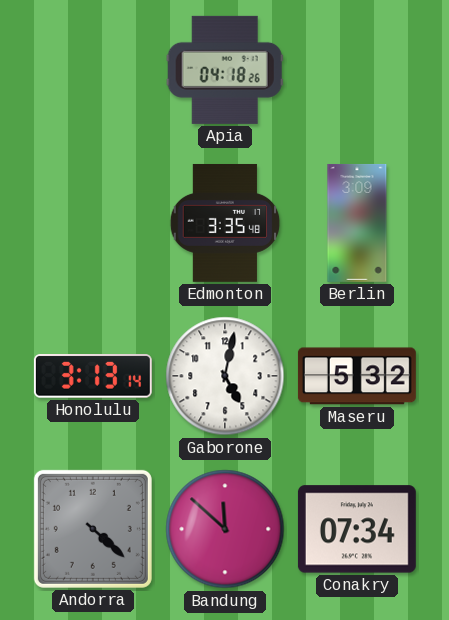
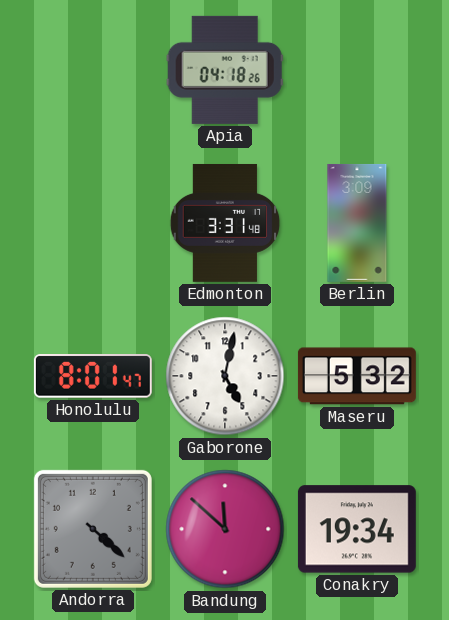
Edmonton: 3:35 -> 3:31 (225, 223)
Honolulu: 3:13 -> 8:01 (93, 376)
Conakry: 07:34 -> 19:34 (357, 529)
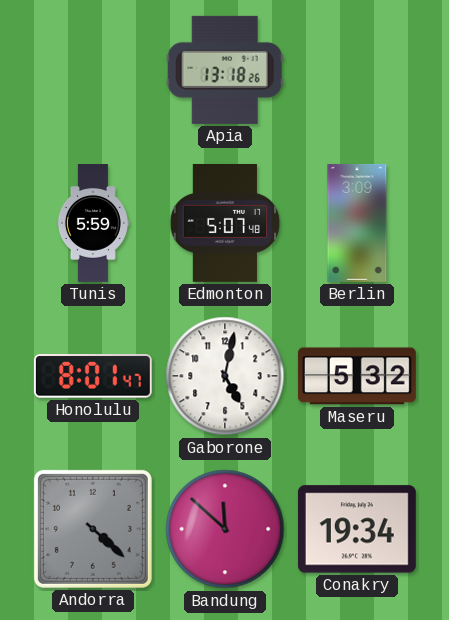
Apia: 04:18 -> 13:18 (225, 70)
Tunis: none -> 5:59 (93, 224)
Edmonton: 3:31 -> 5:07 (225, 223)
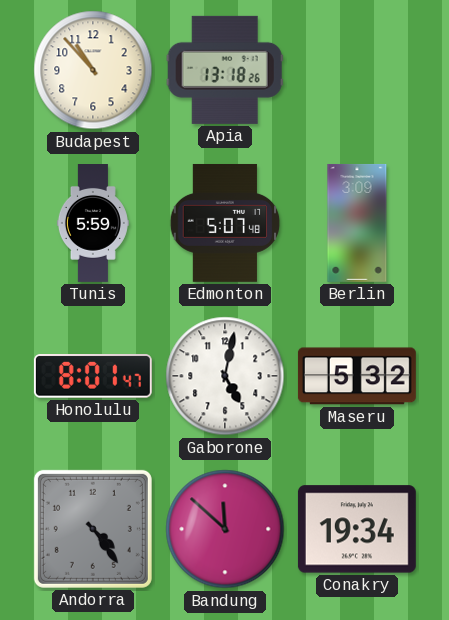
Budapest: none -> 10:53 (93, 70)
Andorra: 4:22 -> 4:24 (93, 529)
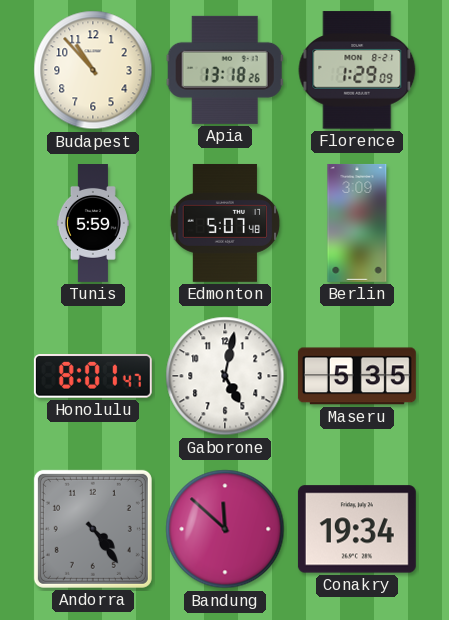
Florence: none -> 1:29 (357, 70)
Maseru: 5:32 -> 5:35 (357, 376)
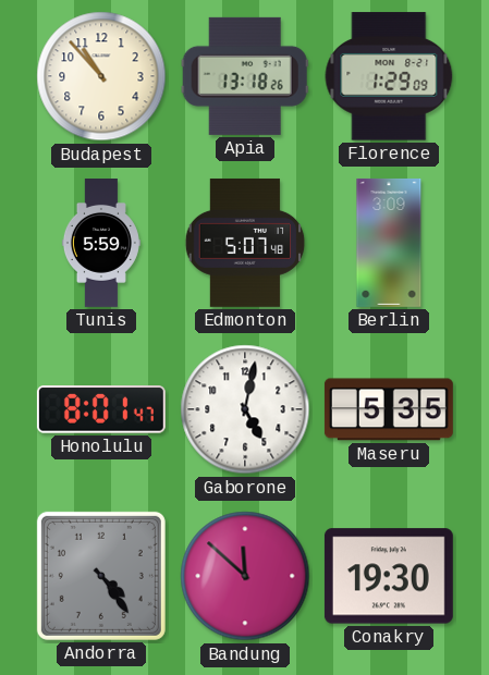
Conakry: 19:34 -> 19:30 (389, 576)
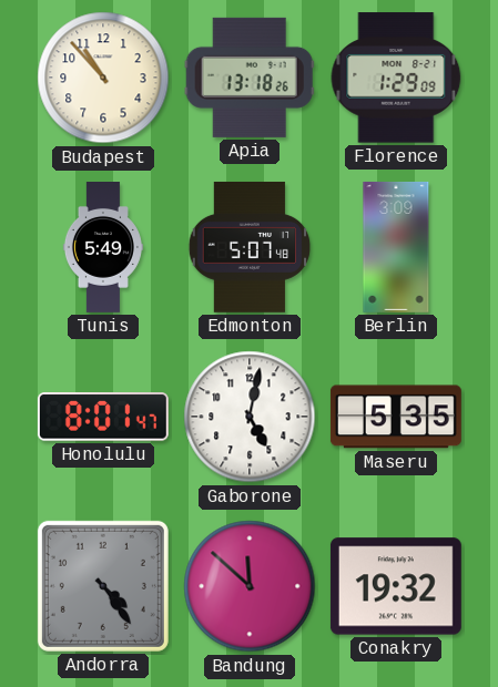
Tunis: 5:59 -> 5:49 (103, 248)
Conakry: 19:30 -> 19:32 (396, 586)
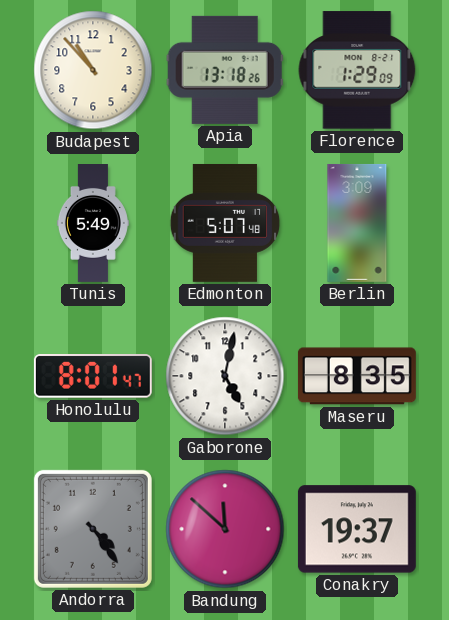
Maseru: 5:35 -> 8:35 (357, 376)
Conakry: 19:32 -> 19:37 (357, 529)
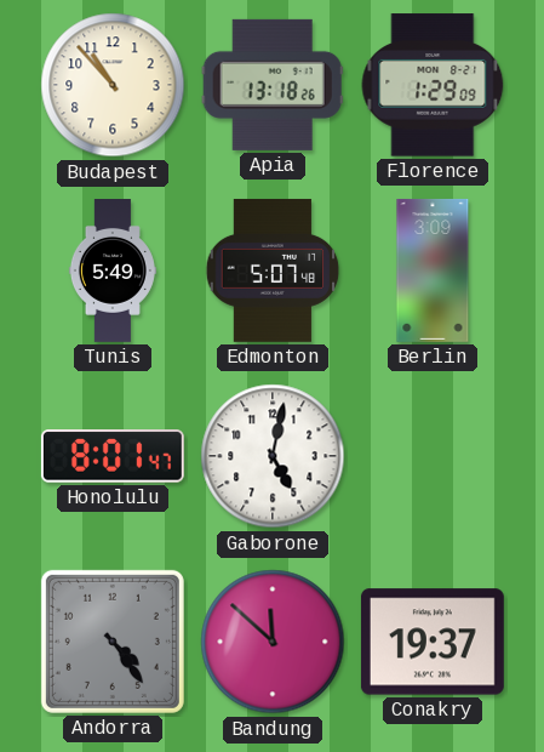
Maseru: 8:35 -> none (357, 376)
